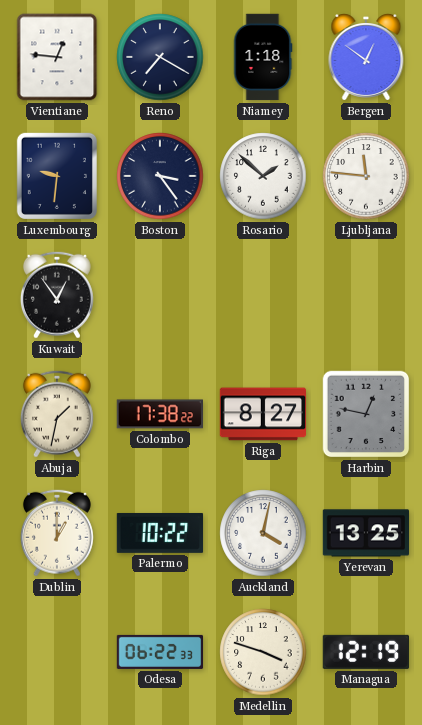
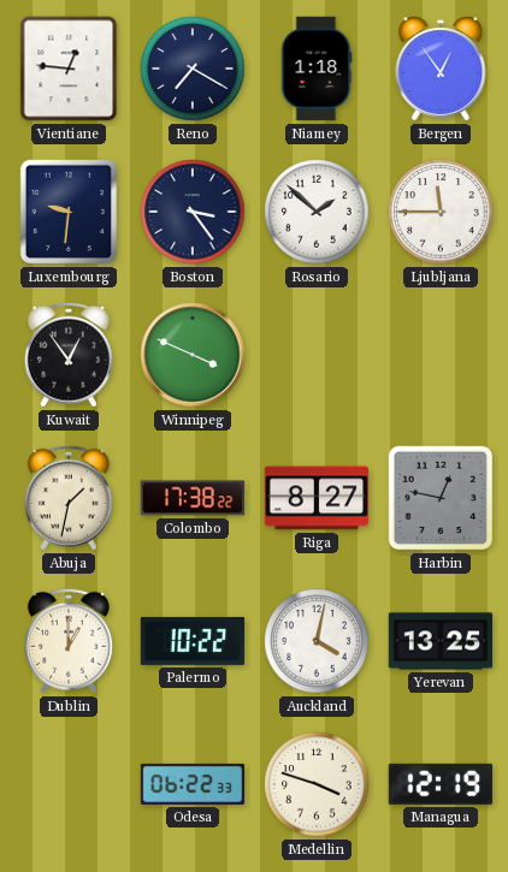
Bergen: 12:51 -> 12:54 (441, 70)
Ljubljana: 11:46 -> 11:45 (441, 212)
Winnipeg: none -> 3:49 (193, 355)
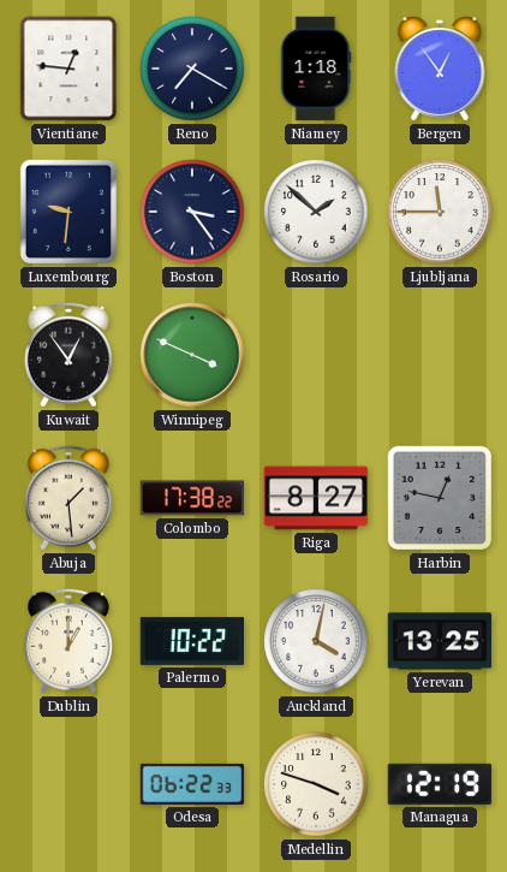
Abuja: 1:32 -> 1:29 (68, 498)
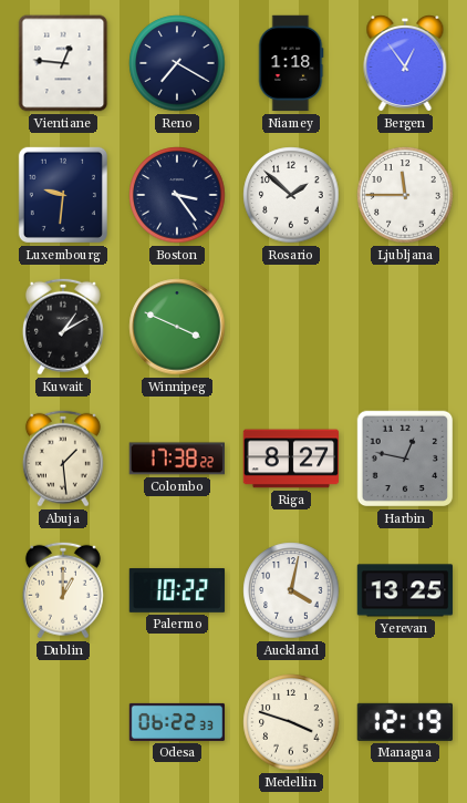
Kuwait: 12:54 -> 1:10 (63, 327)
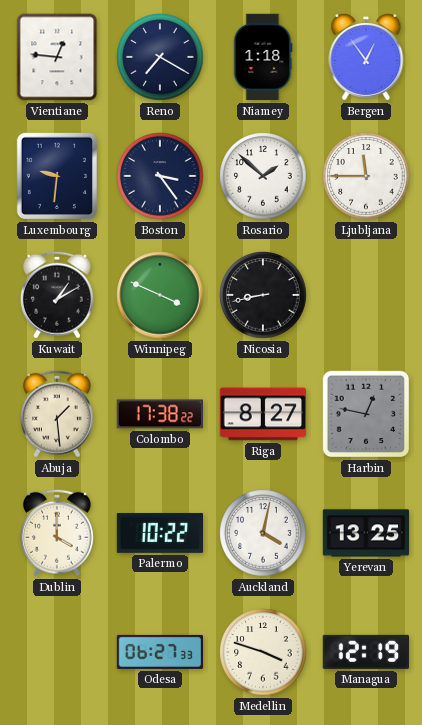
Nicosia: none -> 8:43 (263, 295)
Dublin: 1:00 -> 4:00 (57, 533)
Odesa: 06:22 -> 06:27 (160, 652)
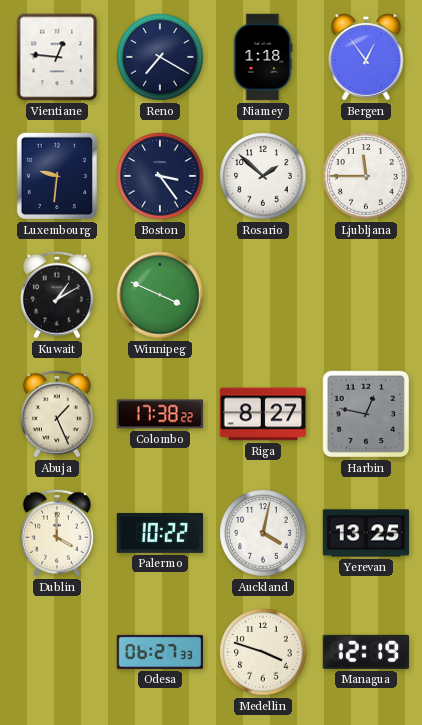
Nicosia: 8:43 -> none (263, 295)
Abuja: 1:29 -> 1:26 (57, 414)
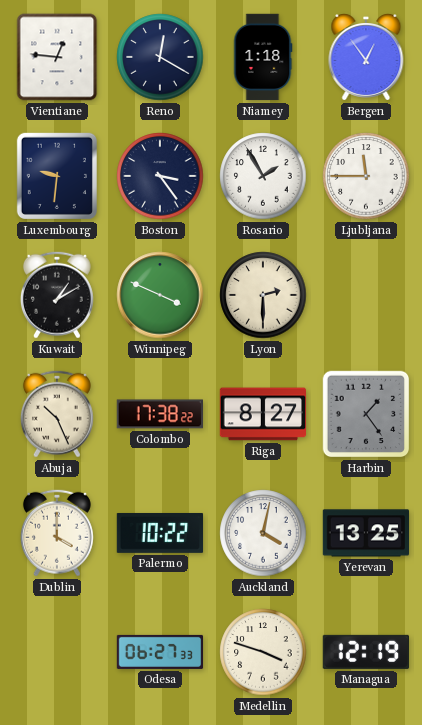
Reno: 7:20 -> 12:20 (160, 57)
Rosario: 1:52 -> 1:55 (263, 176)
Lyon: none -> 2:30 (263, 295)
Abuja: 1:26 -> 10:26 (57, 414)
Harbin: 12:47 -> 1:24 (366, 414)
